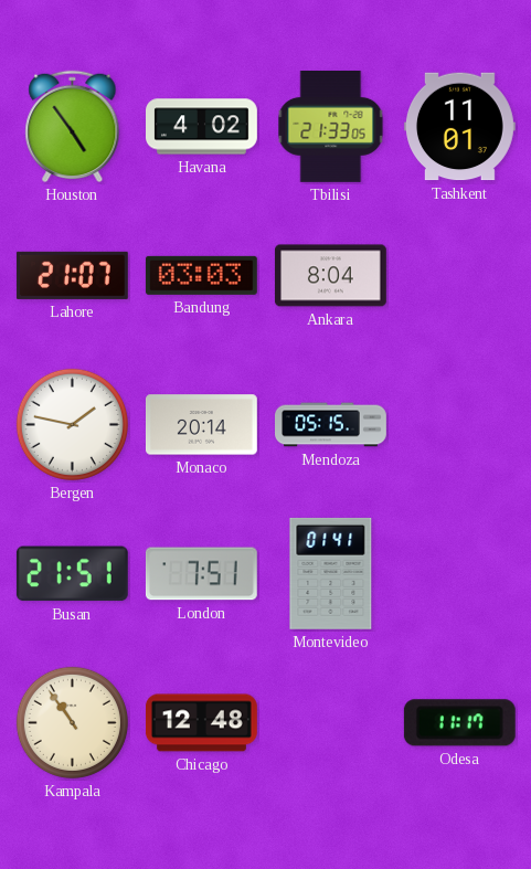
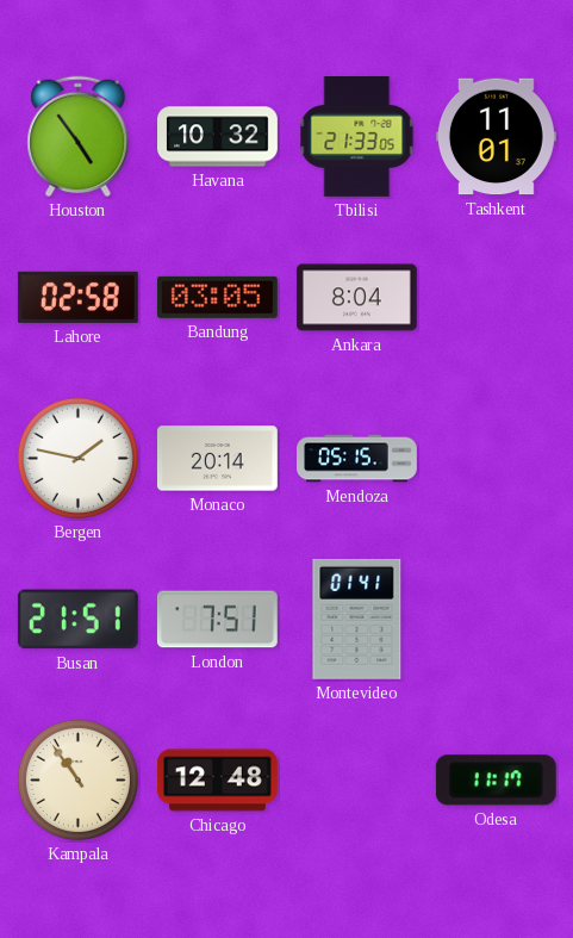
Havana: 4:02 -> 10:32 (218, 137)
Lahore: 21:07 -> 02:58 (77, 297)
Bandung: 03:03 -> 03:05 (217, 297)
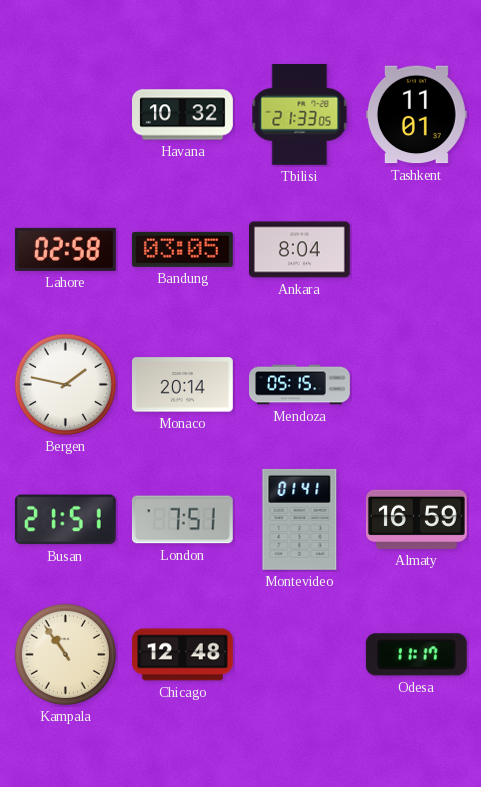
Houston: 4:54 -> none (79, 137)
Almaty: none -> 16:59 (416, 519)
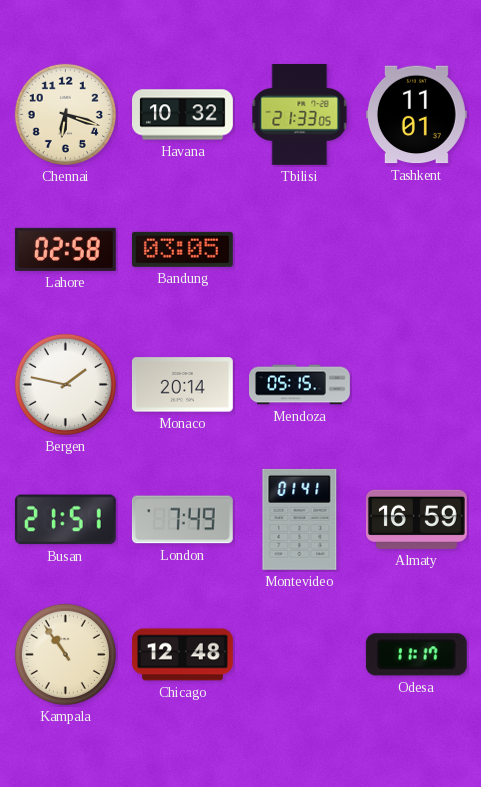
Chennai: none -> 6:18 (65, 114)
Ankara: 8:04 -> none (299, 250)
London: 7:51 -> 7:49 (182, 520)
